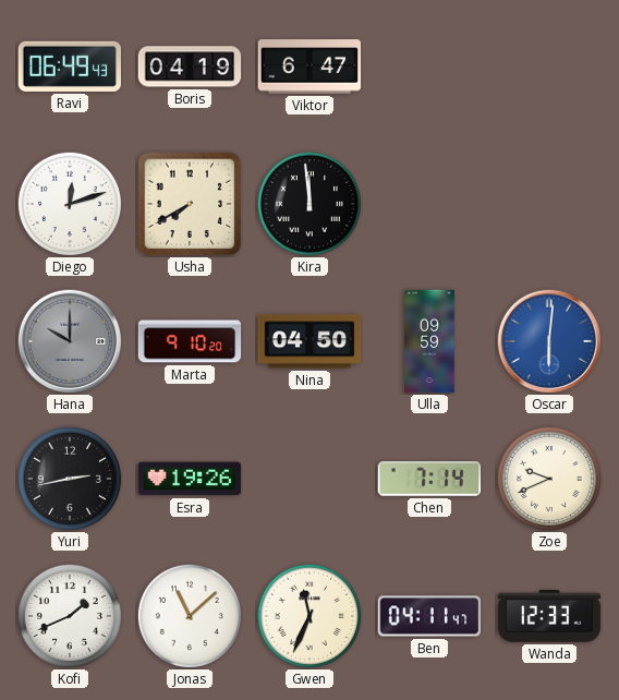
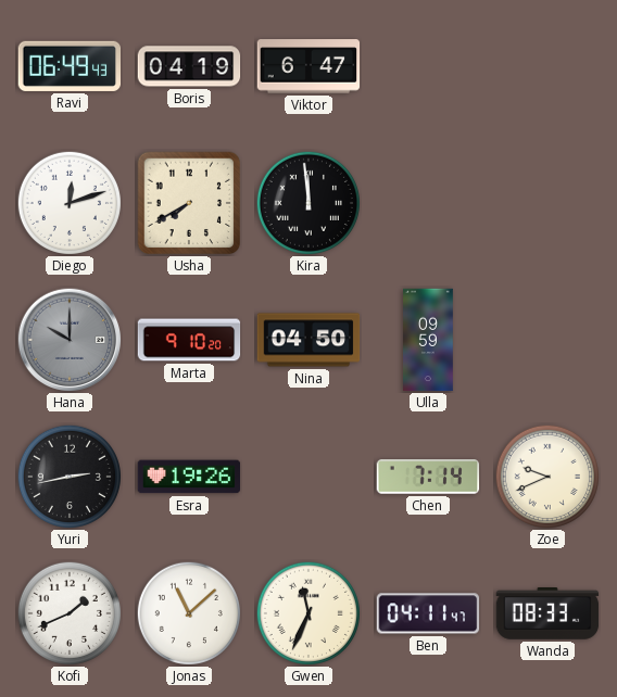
Oscar: 6:01 -> none (549, 341)
Wanda: 12:33 -> 08:33 (547, 613)
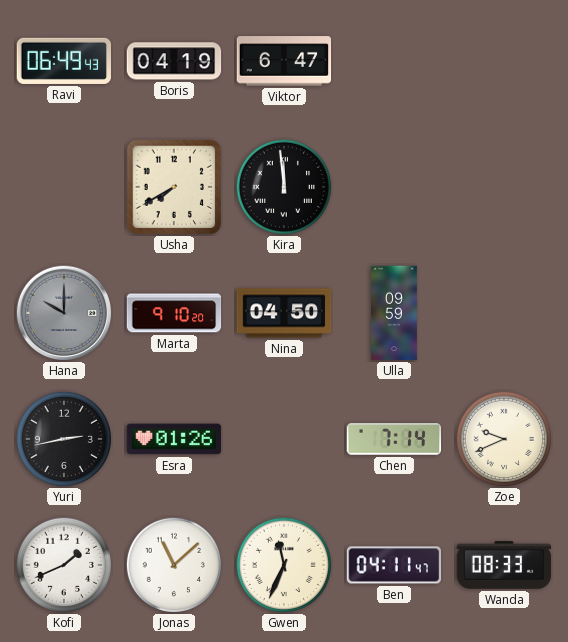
Diego: 12:12 -> none (70, 203)
Esra: 19:26 -> 01:26 (174, 439)
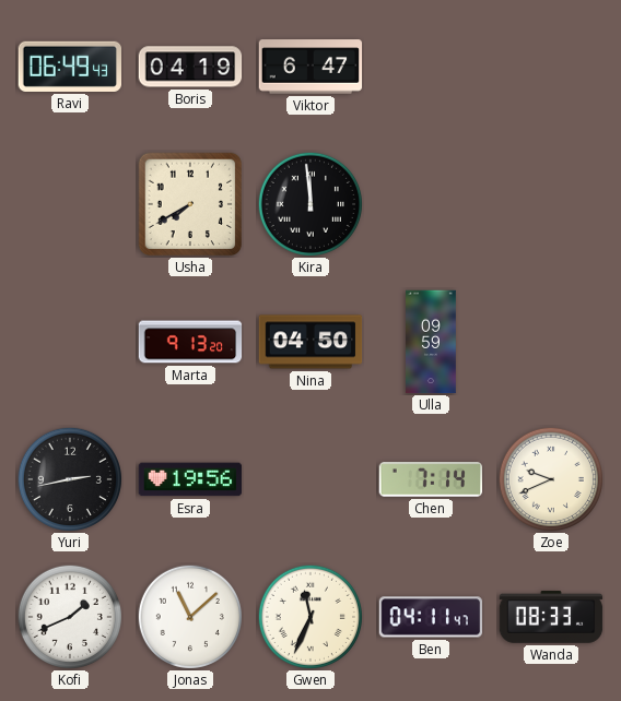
Hana: 10:00 -> none (64, 313)
Marta: 9:10 -> 9:13 (190, 342)
Esra: 01:26 -> 19:56 (190, 479)
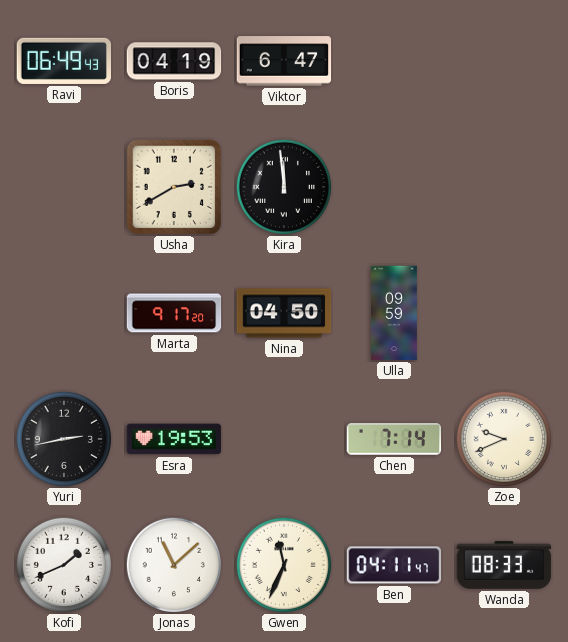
Usha: 7:40 -> 2:40 (174, 187)
Marta: 9:13 -> 9:17 (174, 313)
Esra: 19:56 -> 19:53 (174, 439)
